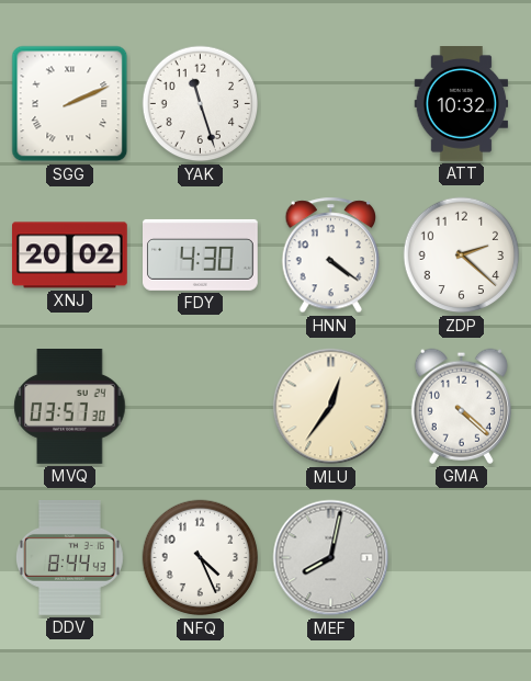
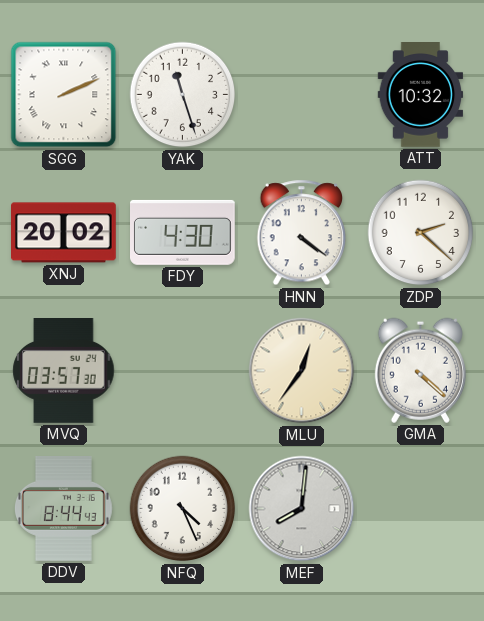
MEF: 8:02 -> 8:01 (302, 509)
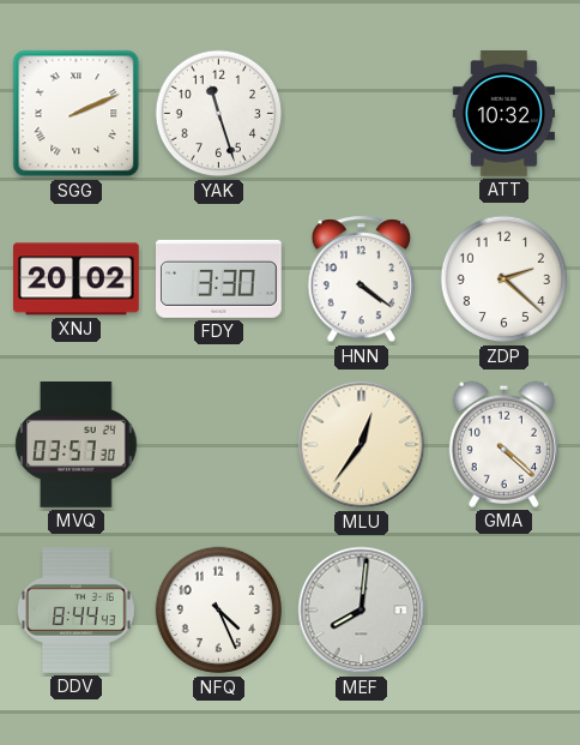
FDY: 4:30 -> 3:30 (219, 278)
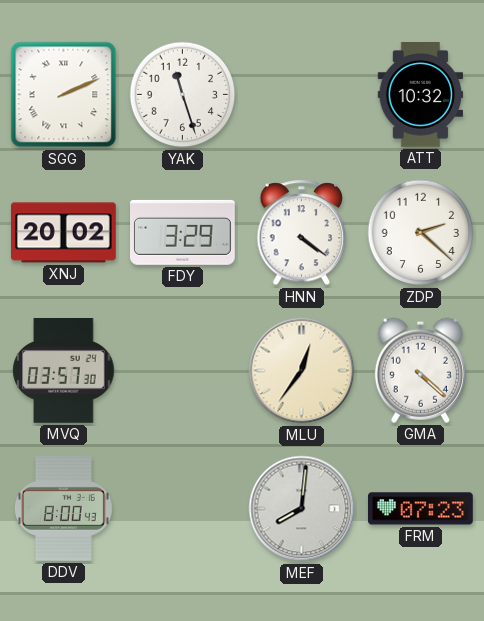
FDY: 3:30 -> 3:29 (183, 232)
DDV: 8:44 -> 8:00 (63, 509)
NFQ: 4:26 -> none (219, 611)
FRM: none -> 07:23 (421, 509)
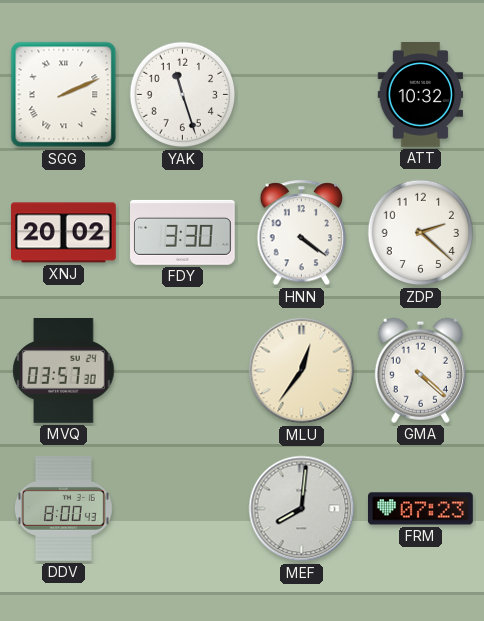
FDY: 3:29 -> 3:30 (183, 232)
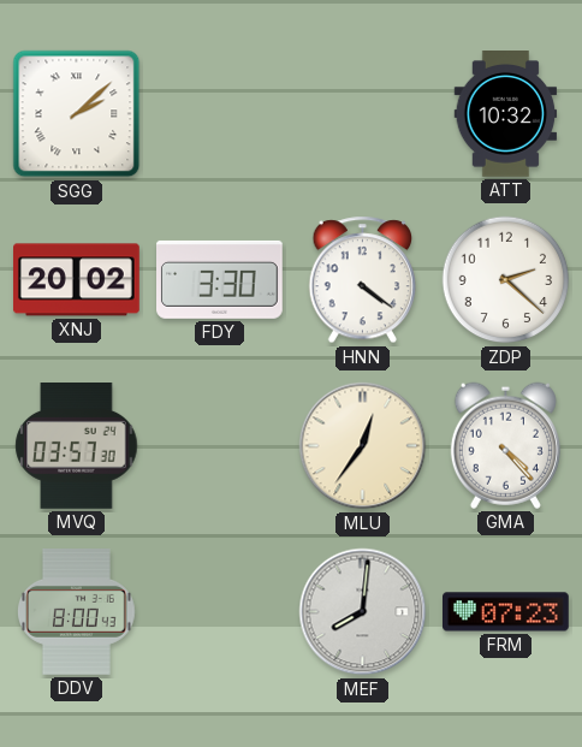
SGG: 2:11 -> 2:08 (77, 114)
YAK: 11:27 -> none (183, 95)
GMA: 4:22 -> 4:23 (505, 445)
